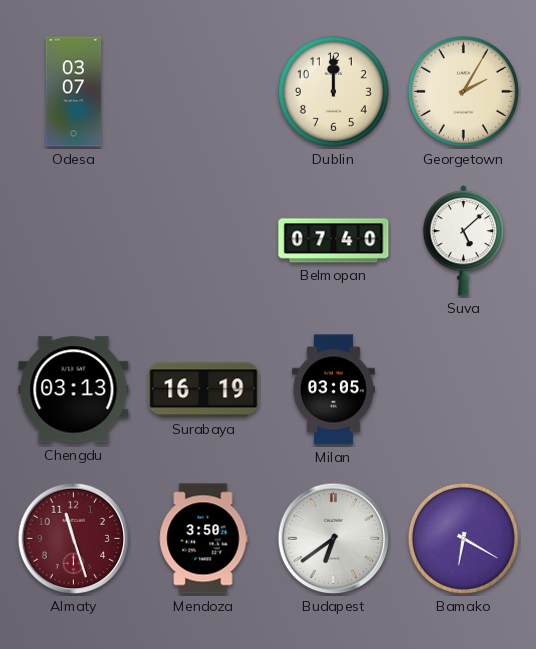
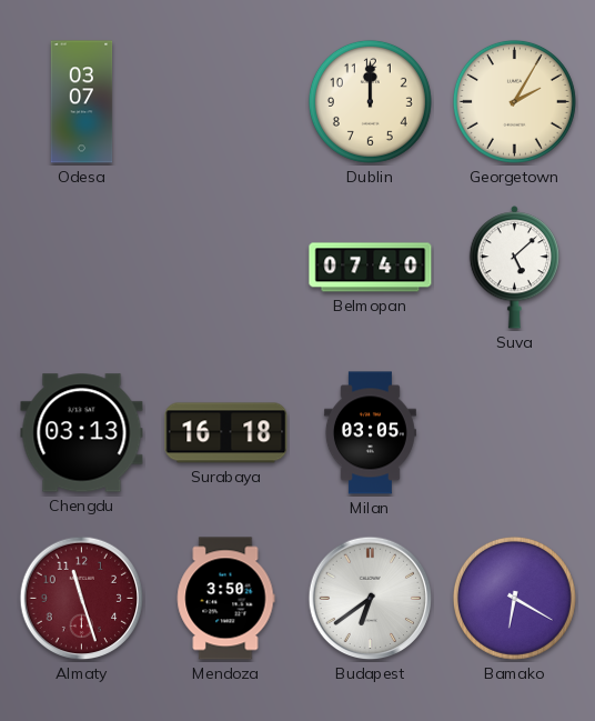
Surabaya: 16:19 -> 16:18 (226, 433)
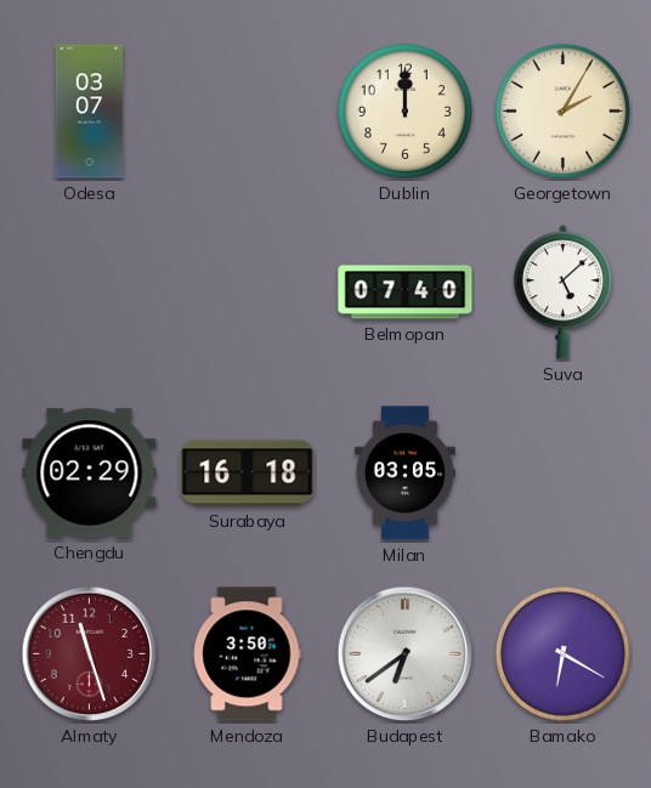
Chengdu: 03:13 -> 02:29 (90, 474)
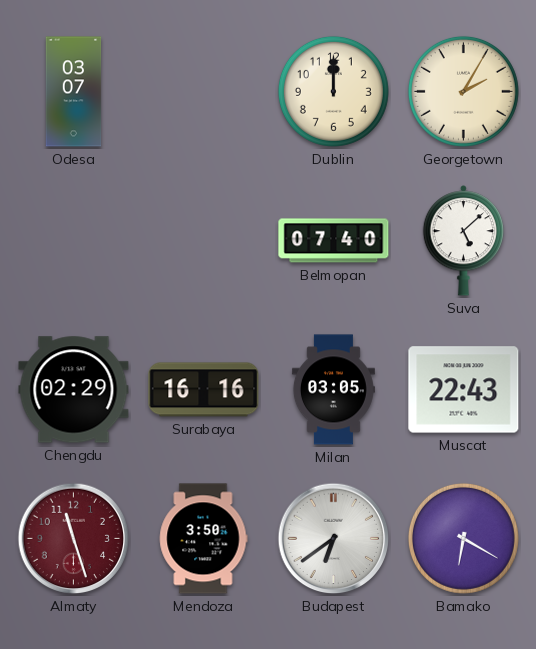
Surabaya: 16:18 -> 16:16 (204, 390)
Muscat: none -> 22:43 (464, 390)
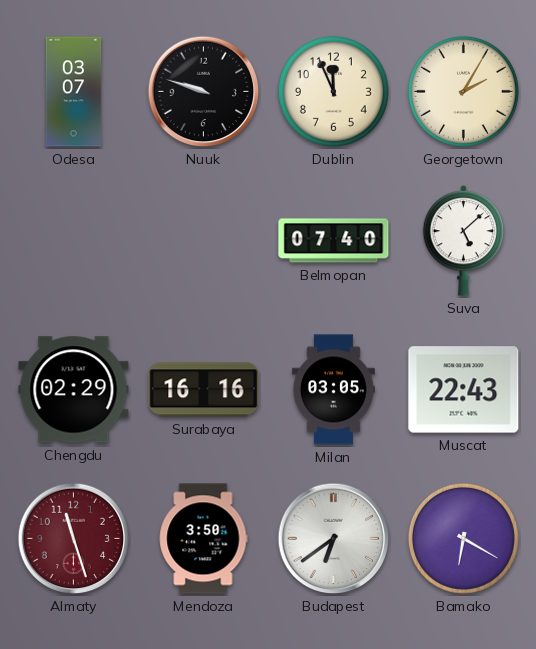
Nuuk: none -> 9:48 (204, 92)
Dublin: 12:00 -> 11:56 (333, 91)
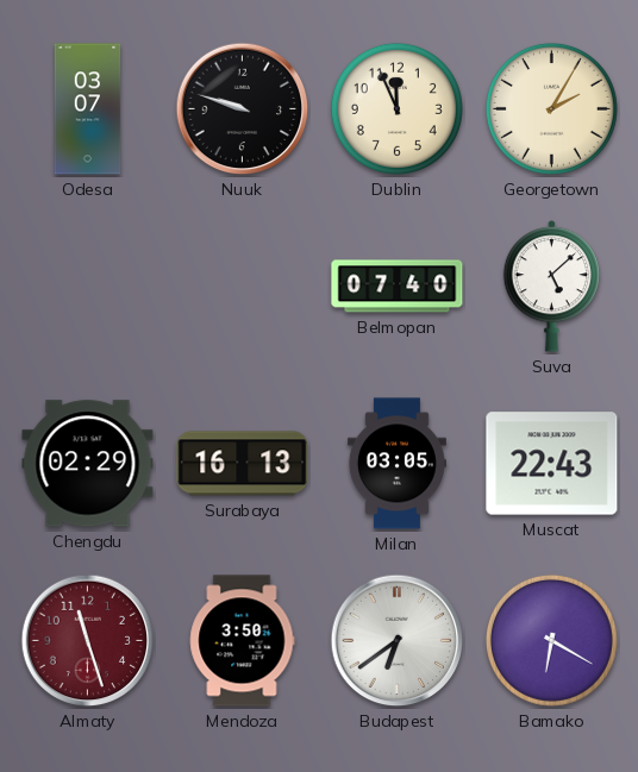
Surabaya: 16:16 -> 16:13 (243, 464)
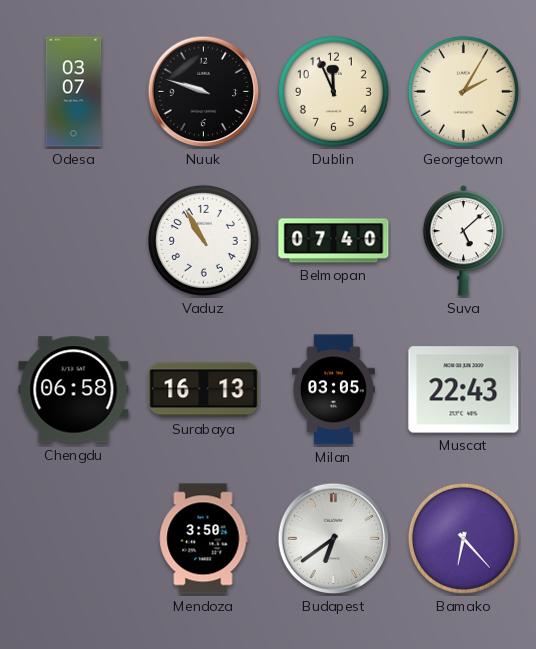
Vaduz: none -> 10:55 (203, 240)
Chengdu: 02:29 -> 06:58 (74, 390)
Almaty: 11:27 -> none (88, 641)
Bamako: 6:20 -> 6:23 (463, 538)
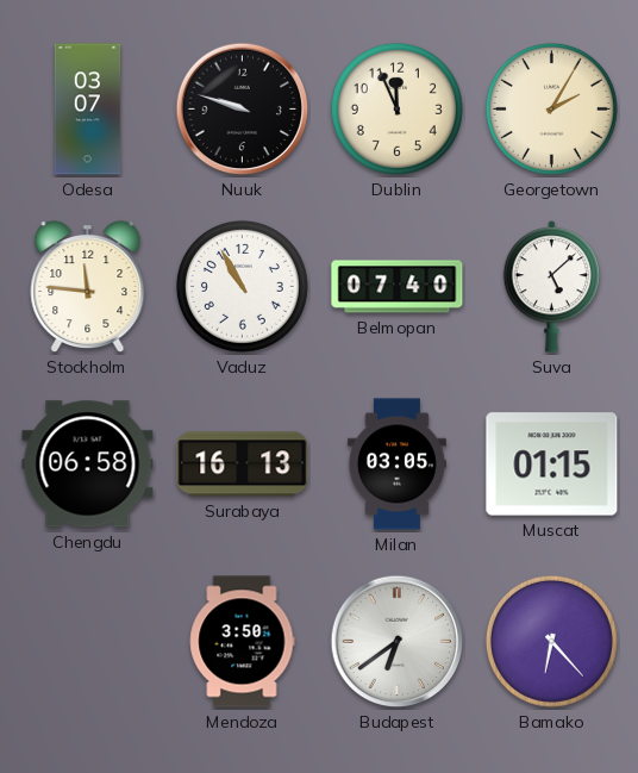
Stockholm: none -> 11:46 (88, 287)
Muscat: 22:43 -> 01:15 (552, 465)
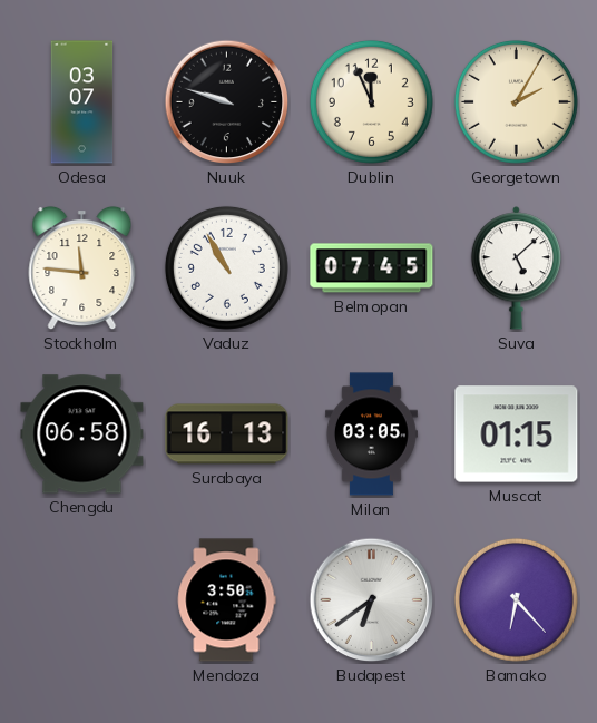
Belmopan: 07:40 -> 07:45 (372, 268)
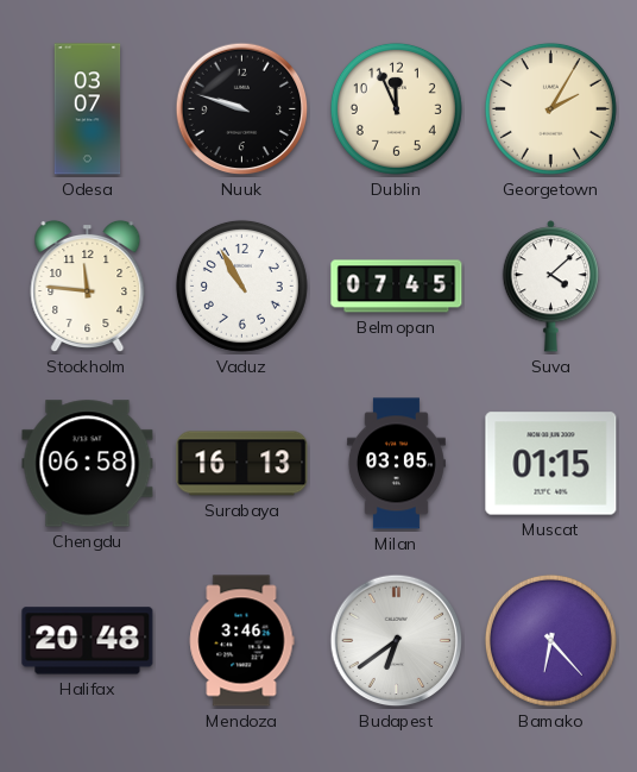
Suva: 5:08 -> 4:08 (551, 287)
Halifax: none -> 20:48 (88, 641)
Mendoza: 3:50 -> 3:46 (241, 641)
